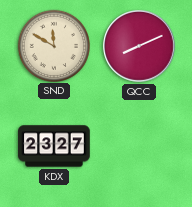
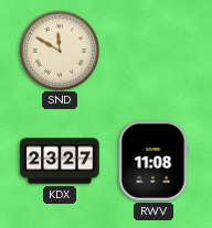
QCC: 8:11 -> none (139, 46)
RWV: none -> 11:08 (153, 161)
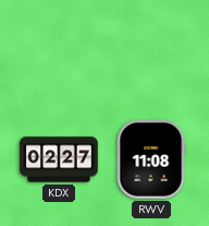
SND: 11:50 -> none (59, 50)
KDX: 23:27 -> 02:27 (59, 159)
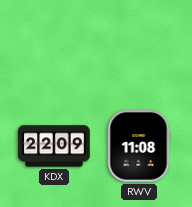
KDX: 02:27 -> 22:09 (54, 146)
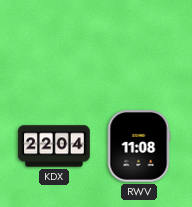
KDX: 22:09 -> 22:04 (54, 146)
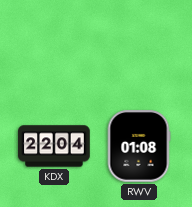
RWV: 11:08 -> 01:08 (139, 146)
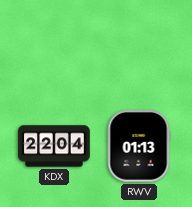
RWV: 01:08 -> 01:13 (139, 146)
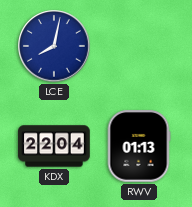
LCE: none -> 8:02 (54, 46)
